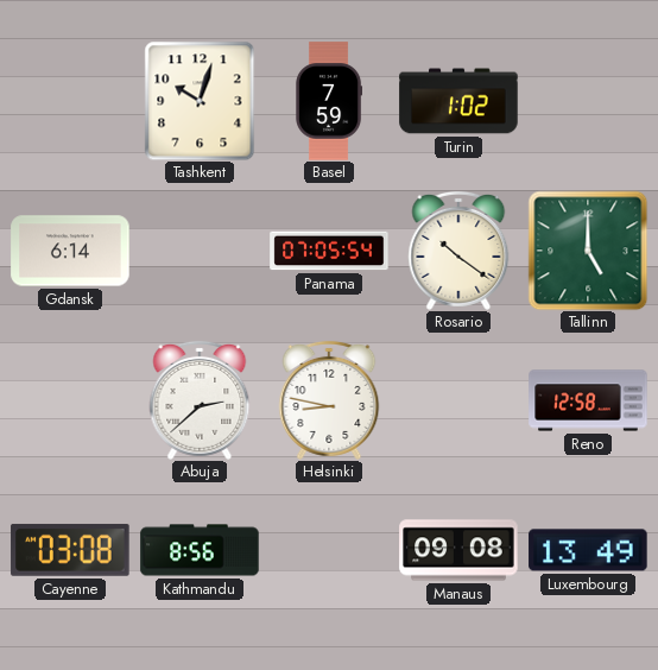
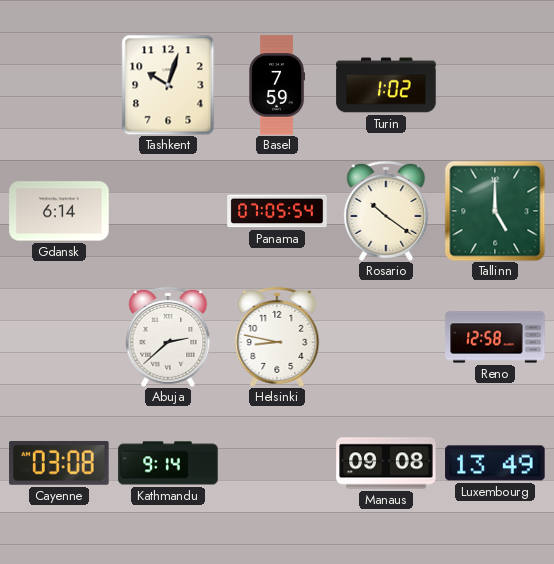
Kathmandu: 8:56 -> 9:14 (168, 463)
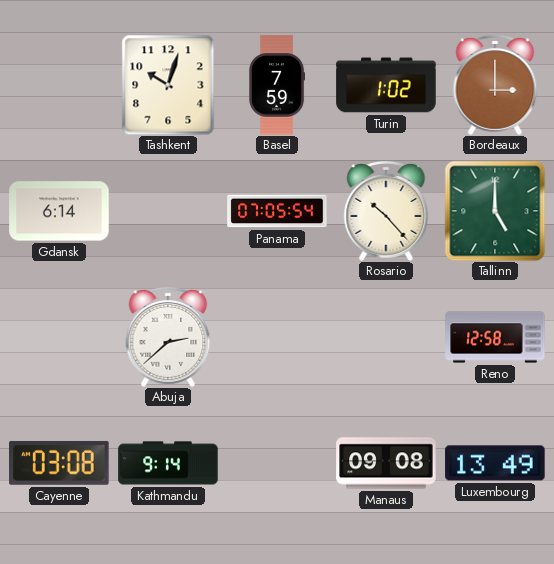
Bordeaux: none -> 3:00 (495, 85)
Rosario: 10:21 -> 10:23 (386, 211)
Helsinki: 8:47 -> none (277, 337)
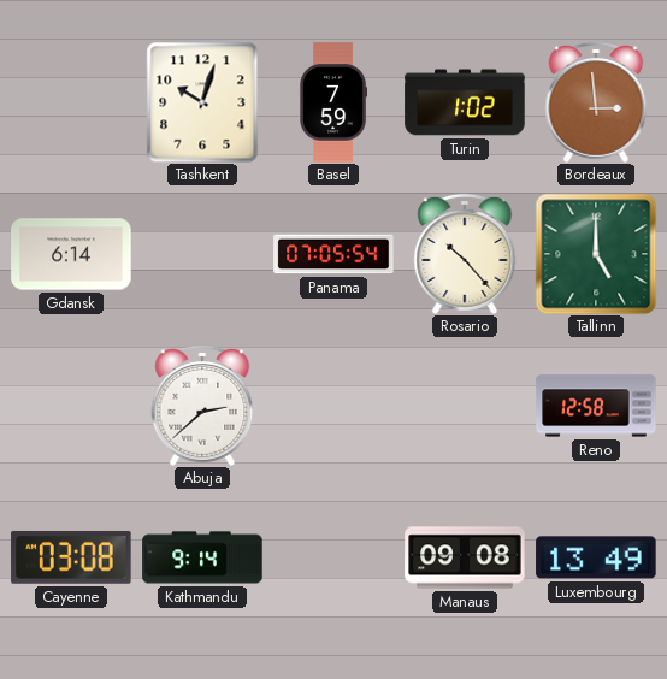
Bordeaux: 3:00 -> 2:59 (596, 102)
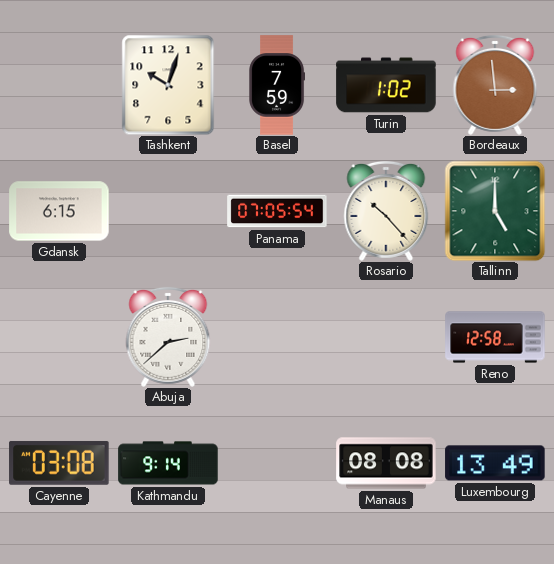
Gdansk: 6:14 -> 6:15 (59, 211)
Manaus: 09:08 -> 08:08 (386, 463)
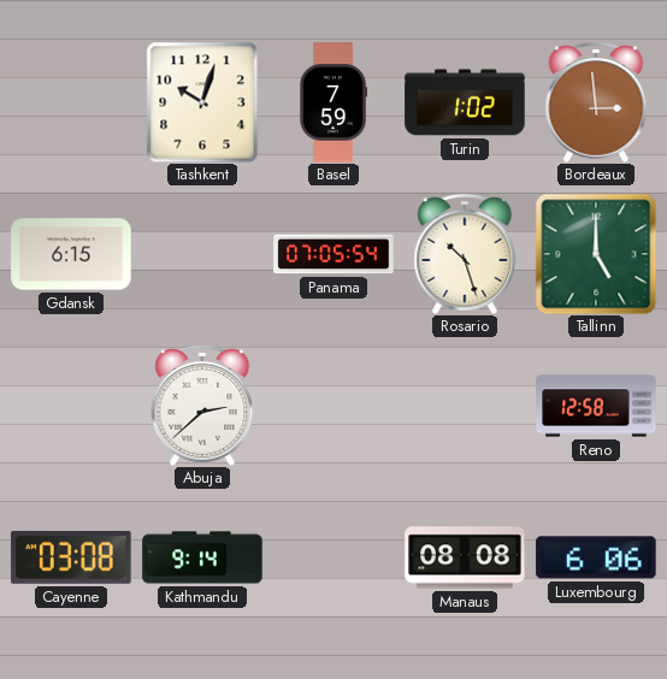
Rosario: 10:23 -> 10:27 (465, 254)
Luxembourg: 13:49 -> 6:06 (596, 557)
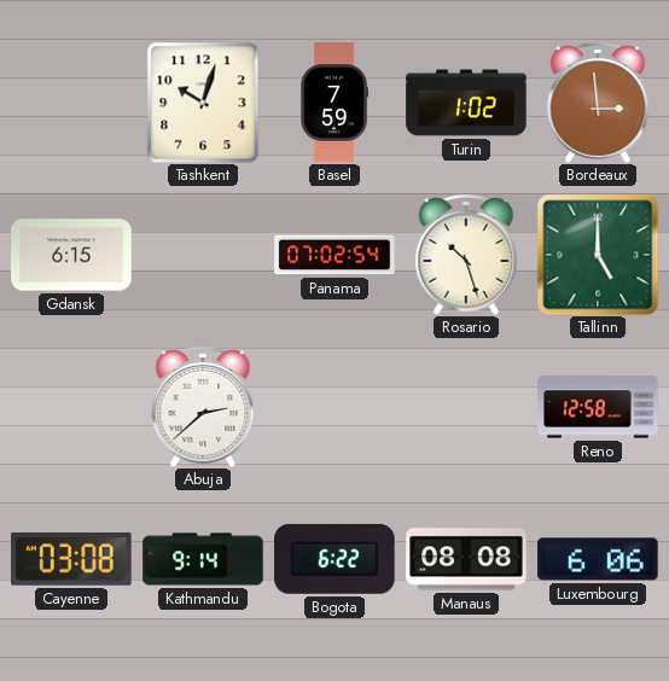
Panama: 07:05 -> 07:02 (334, 255)
Bogota: none -> 6:22 (334, 559)
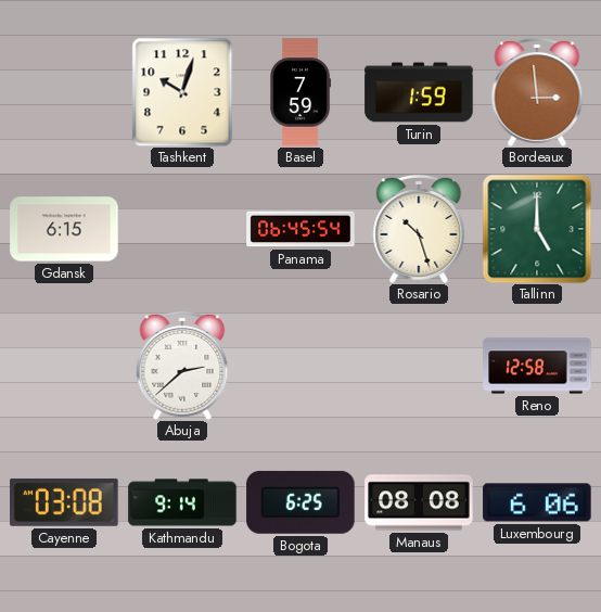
Turin: 1:02 -> 1:59 (419, 92)
Panama: 07:02 -> 06:45 (300, 229)
Bogota: 6:22 -> 6:25 (300, 502)
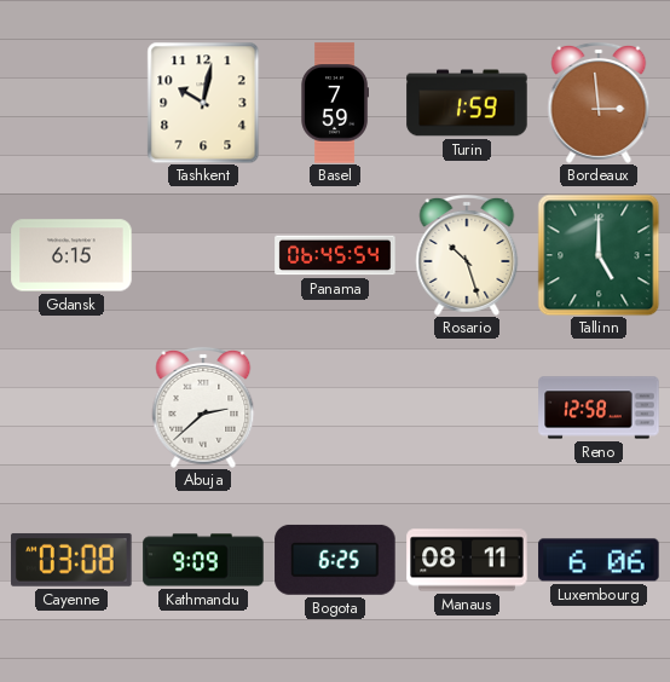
Tashkent: 10:03 -> 10:02 (203, 103)
Kathmandu: 9:14 -> 9:09 (203, 560)
Manaus: 08:08 -> 08:11 (467, 560)
